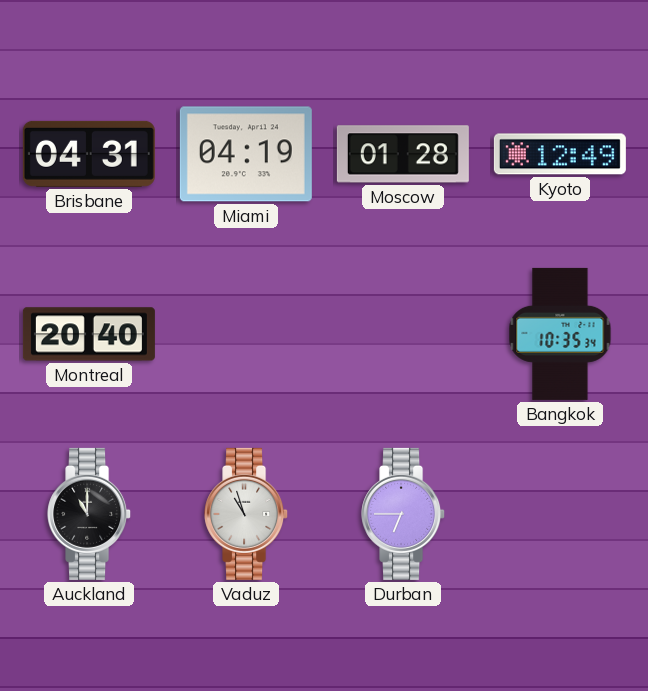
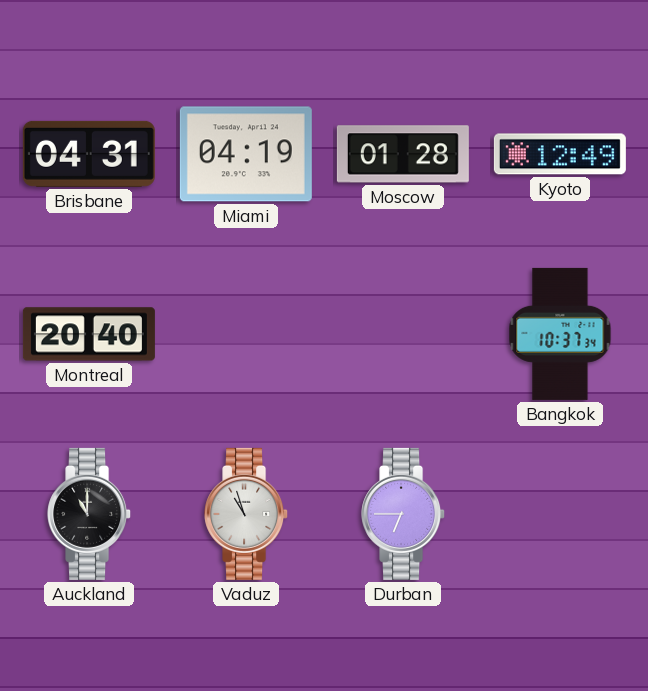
Bangkok: 10:35 -> 10:37 (560, 334)
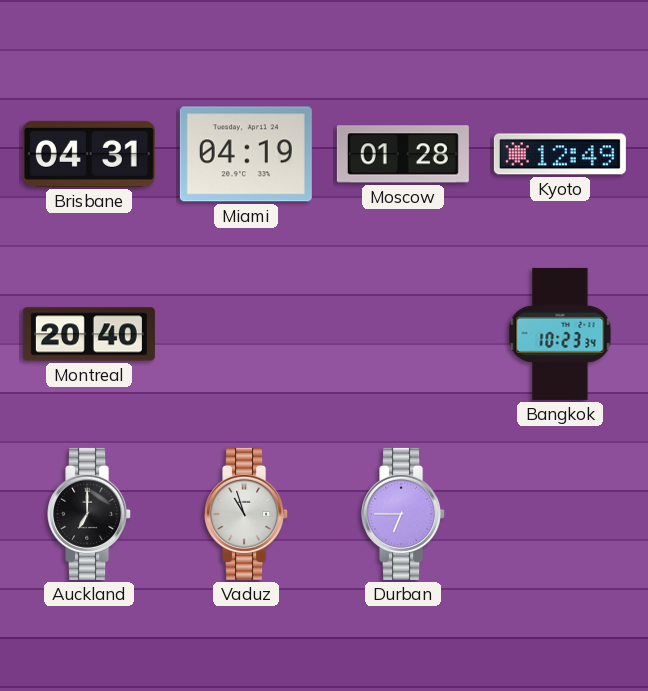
Bangkok: 10:37 -> 10:23 (560, 334)
Auckland: 11:00 -> 7:00 (90, 514)
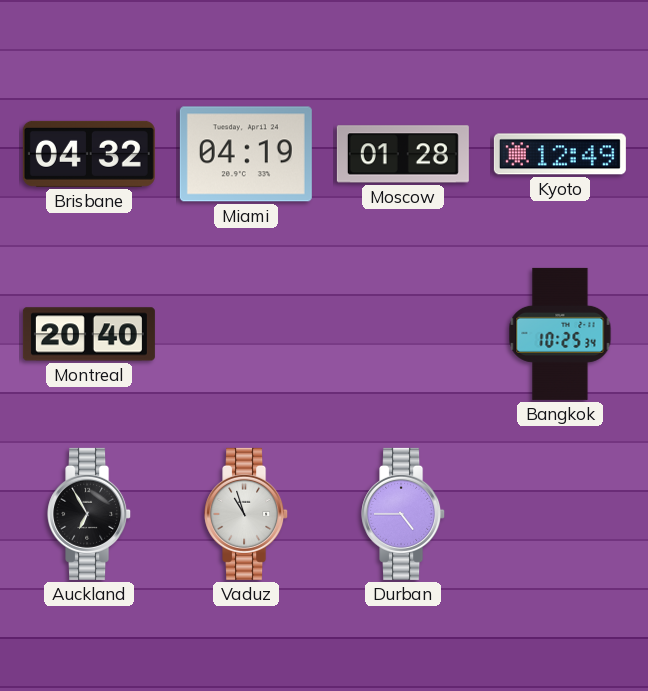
Brisbane: 04:31 -> 04:32 (89, 154)
Bangkok: 10:23 -> 10:25 (560, 334)
Auckland: 7:00 -> 6:55 (90, 514)
Durban: 6:45 -> 4:45 (404, 514)
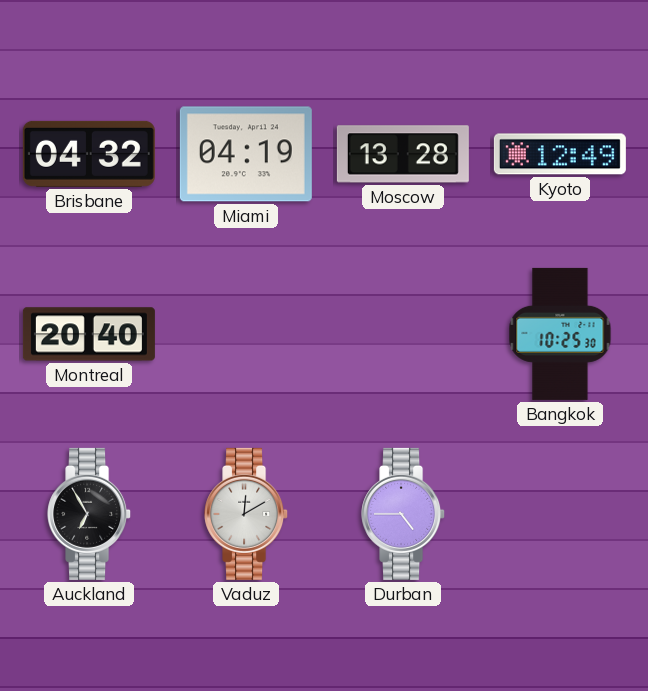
Moscow: 01:28 -> 13:28 (403, 154)
Bangkok: 10:25:34 -> 10:25:30 (560, 334)
Vaduz: 10:57 -> 12:10 (247, 514)
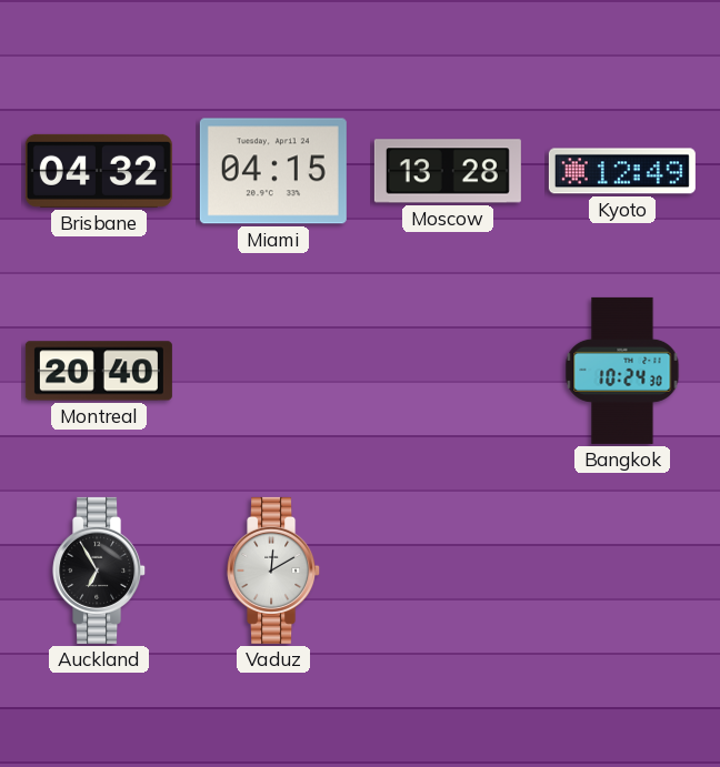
Miami: 04:19 -> 04:15 (273, 171)
Bangkok: 10:25 -> 10:24 (622, 371)
Durban: 4:45 -> none (404, 514)
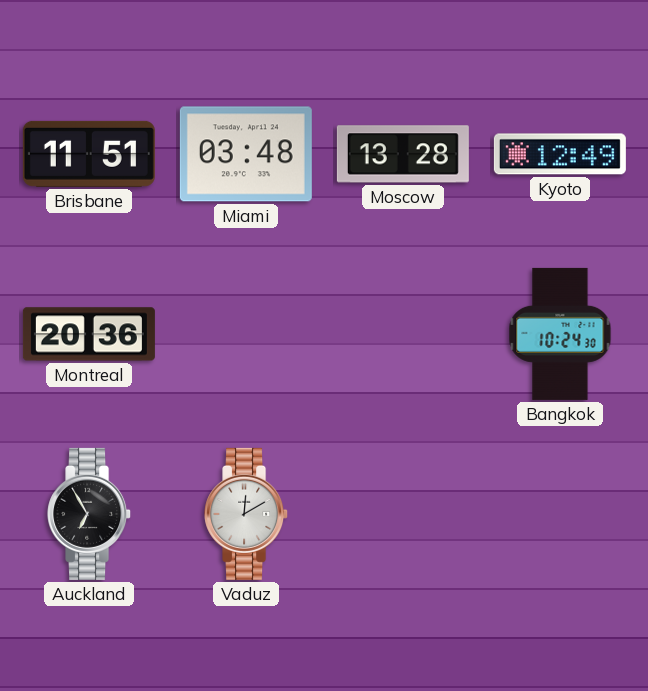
Brisbane: 04:32 -> 11:51 (89, 154)
Miami: 04:15 -> 03:48 (246, 154)
Montreal: 20:40 -> 20:36 (89, 334)
